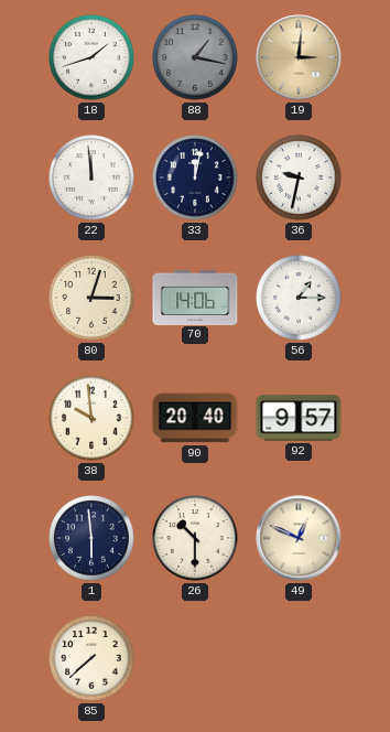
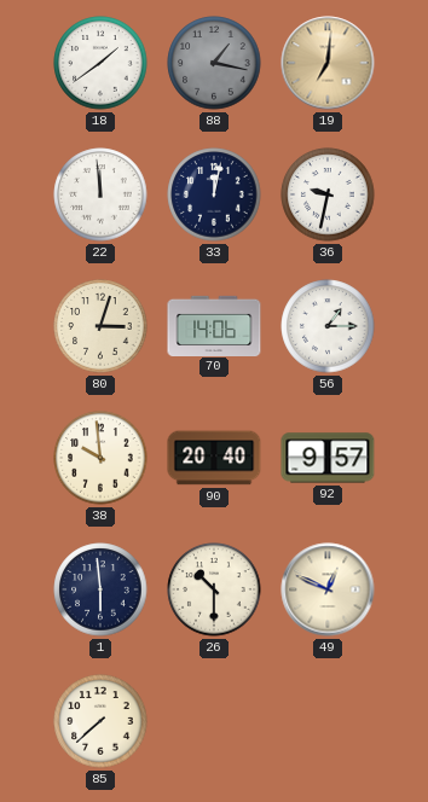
18: 1:42 -> 1:39 (100, 63)
19: 3:01 -> 7:01 (328, 63)
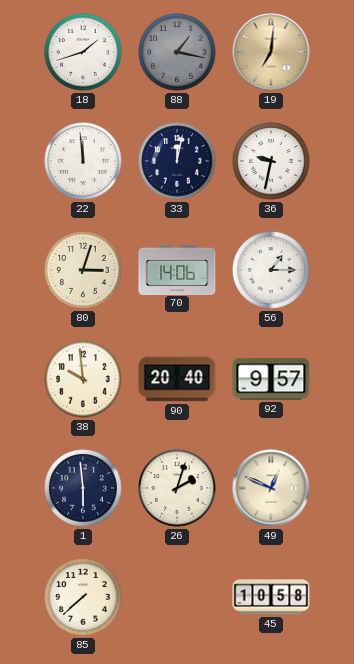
18: 1:39 -> 1:42 (83, 52)
26: 10:30 -> 2:03 (177, 488)
45: none -> 10:58 (271, 597)
